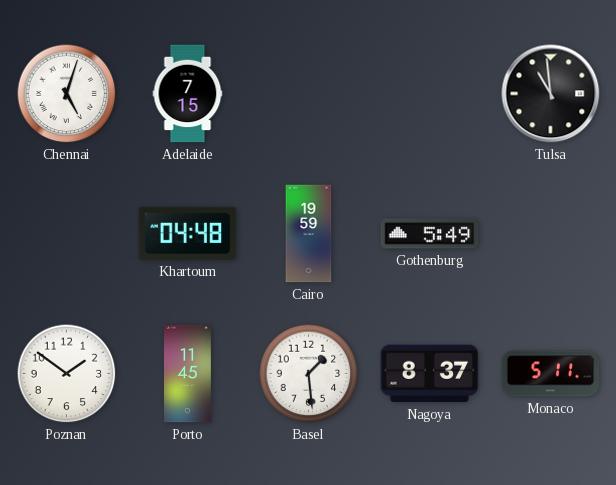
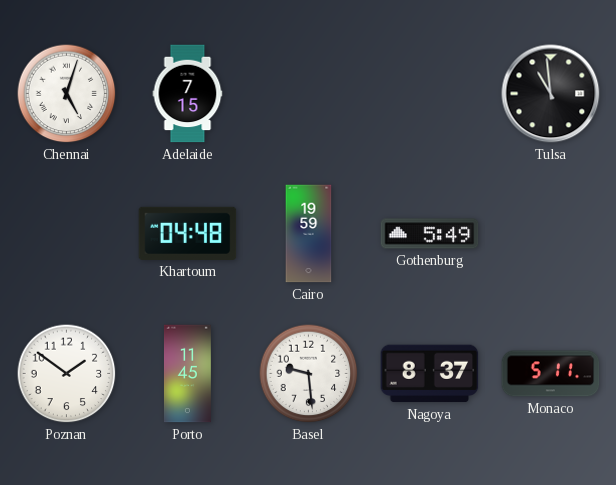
Basel: 1:29 -> 9:29 (309, 374)
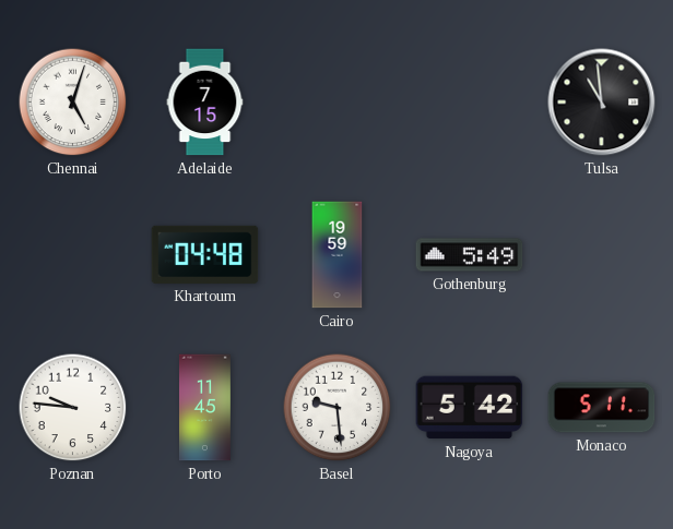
Poznan: 1:51 -> 9:46 (73, 408)
Nagoya: 8:37 -> 5:42 (470, 408)
